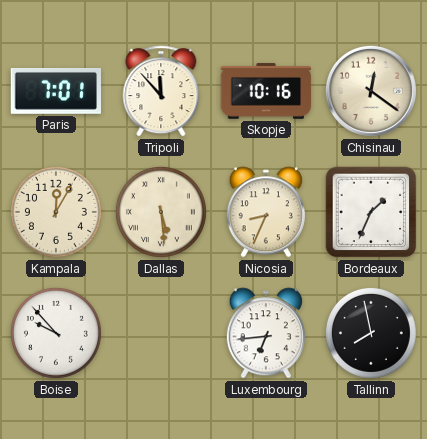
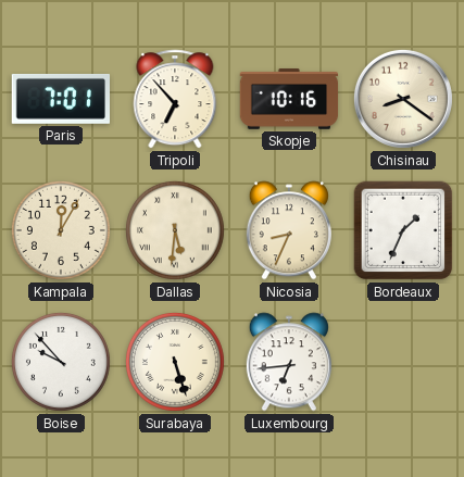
Tripoli: 11:53 -> 6:53 (175, 99)
Chisinau: 12:21 -> 8:21 (403, 99)
Dallas: 5:29 -> 5:31 (175, 230)
Surabaya: none -> 5:27 (175, 362)
Tallinn: 7:58 -> none (371, 333)
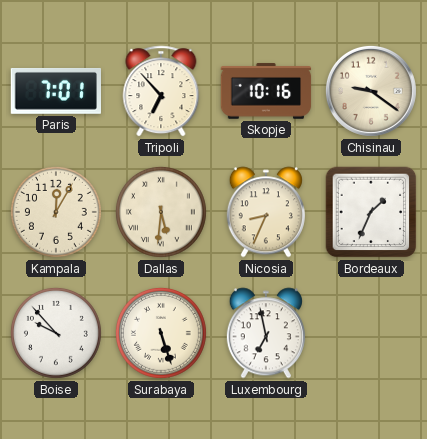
Chisinau: 8:21 -> 9:21 (371, 91)
Luxembourg: 6:44 -> 6:58 (266, 333)
